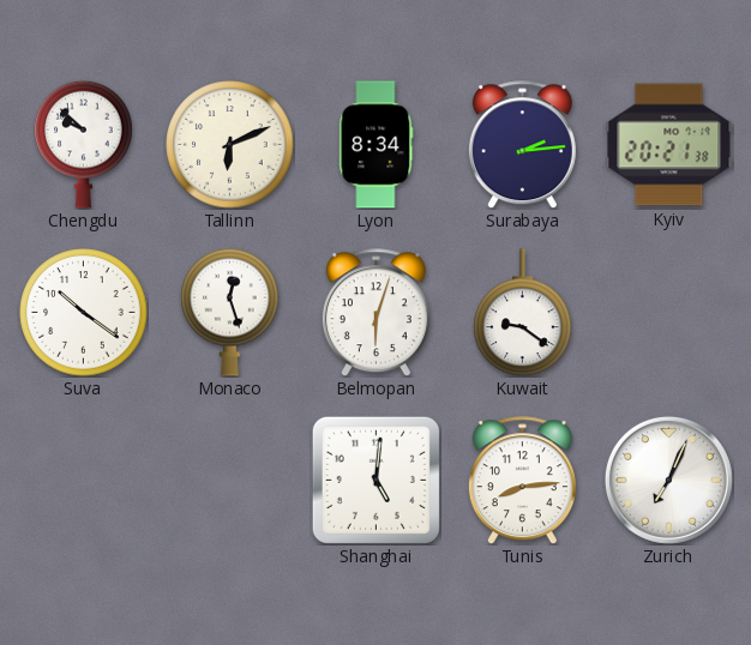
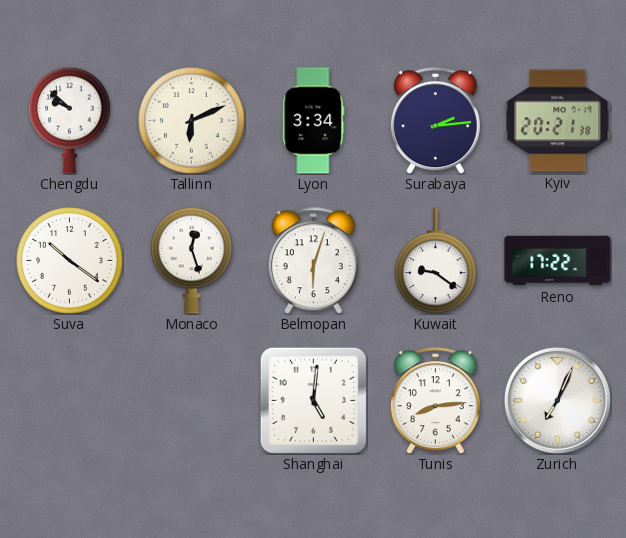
Lyon: 8:34 -> 3:34 (314, 121)
Reno: none -> 17:22 (558, 261)
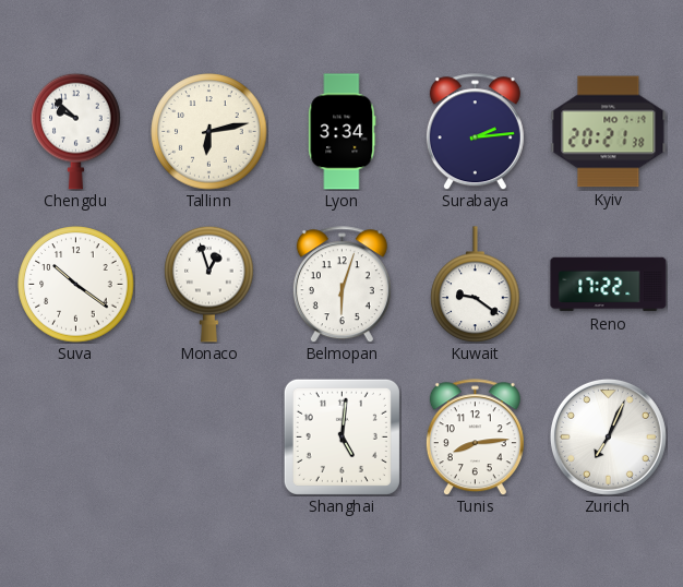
Tallinn: 6:11 -> 6:13 (209, 132)
Monaco: 12:27 -> 12:57 (209, 284)
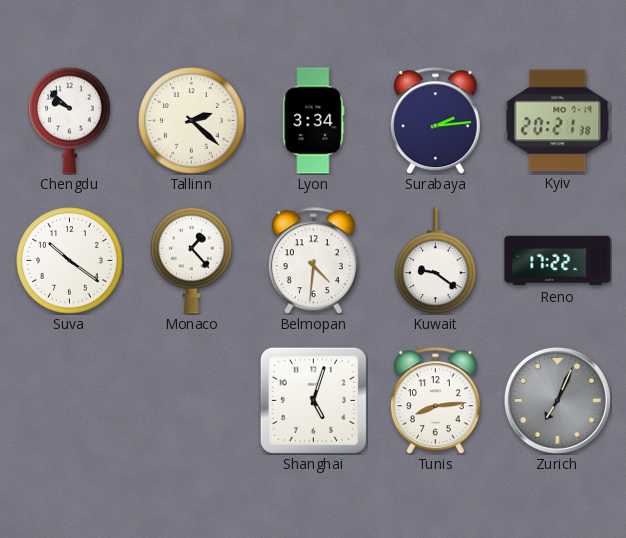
Tallinn: 6:13 -> 2:22 (192, 121)
Monaco: 12:57 -> 1:23 (192, 260)
Belmopan: 6:03 -> 4:31 (313, 261)
Shanghai: 5:01 -> 5:03 (313, 400)
Zurich dial: white -> grey (557, 400)
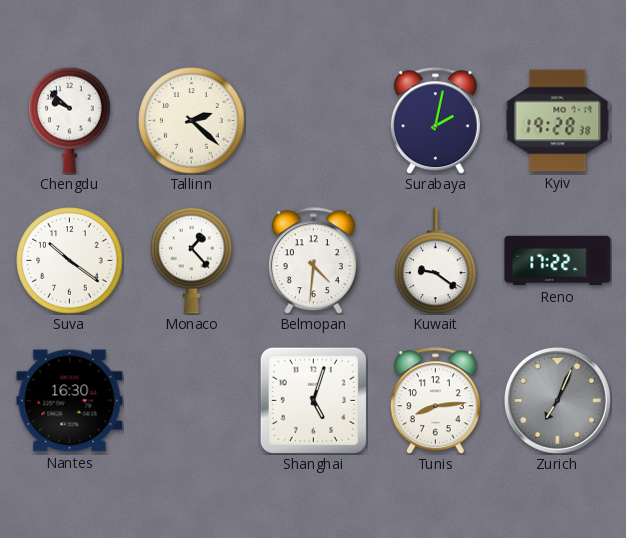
Lyon: 3:34 -> none (314, 121)
Surabaya: 2:14 -> 2:02 (435, 121)
Kyiv: 20:21 -> 19:28 (558, 121)
Nantes: none -> 16:30 (70, 401)
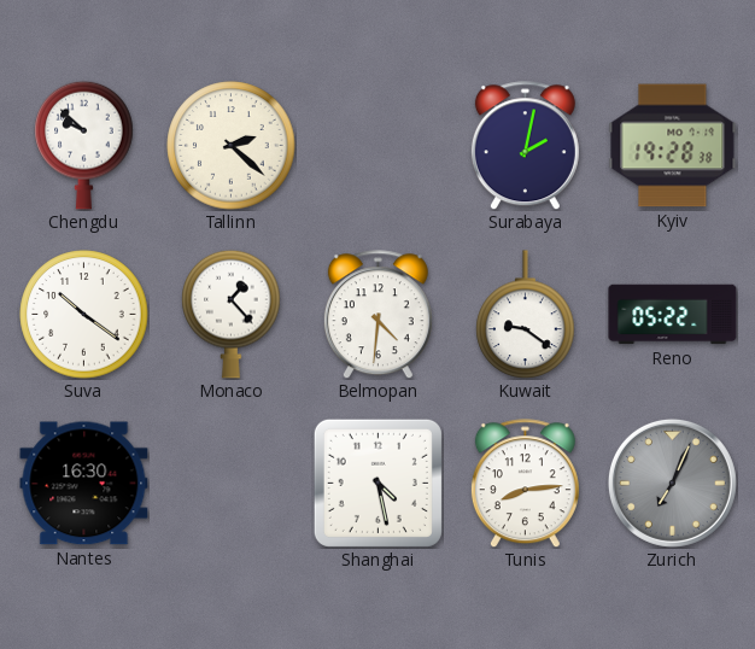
Reno: 17:22 -> 05:22 (673, 315)
Shanghai: 5:03 -> 4:28 (377, 483)
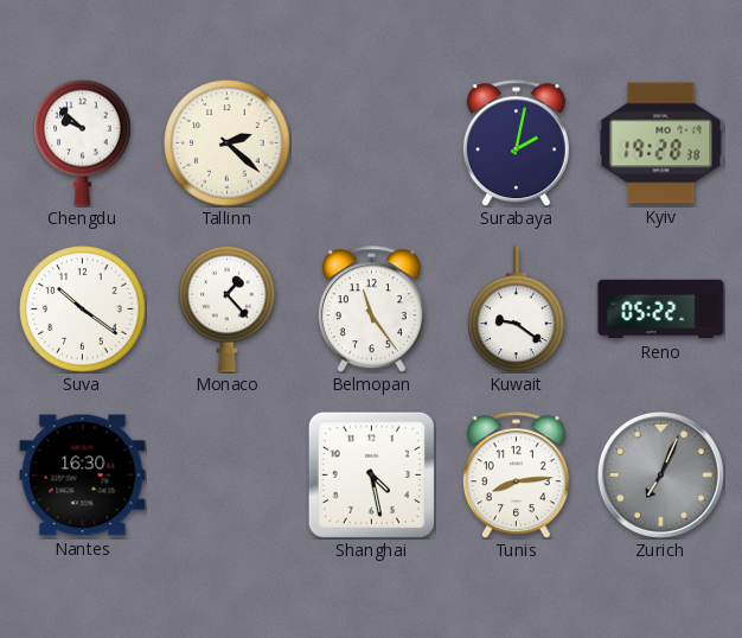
Belmopan: 4:31 -> 11:24 (371, 310)
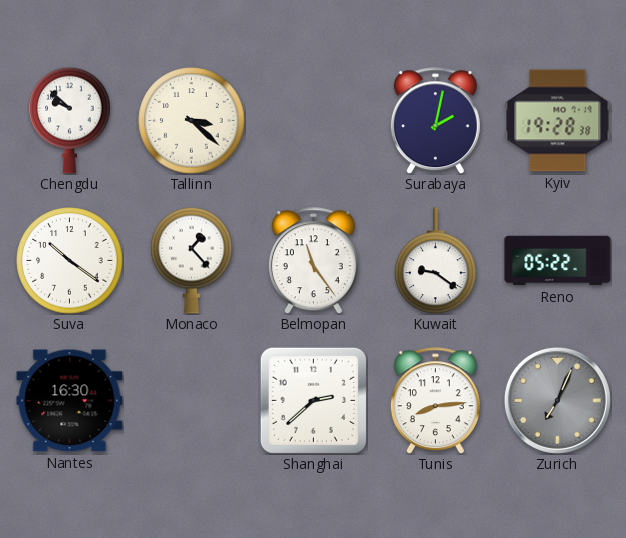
Tallinn: 2:22 -> 3:22 (192, 121)
Shanghai: 4:28 -> 2:38 (313, 400)
